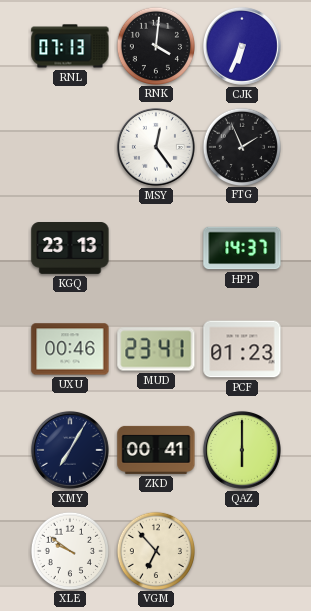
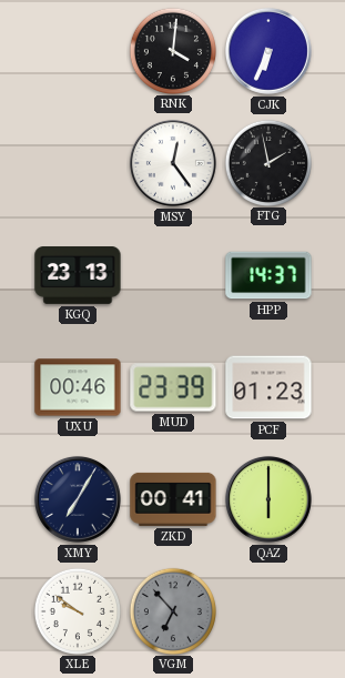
RNL: 07:13 -> none (70, 46)
FTG: 1:56 -> 1:58 (267, 162)
MUD: 23:41 -> 23:39 (173, 387)
VGM dial: cream -> grey (172, 610)
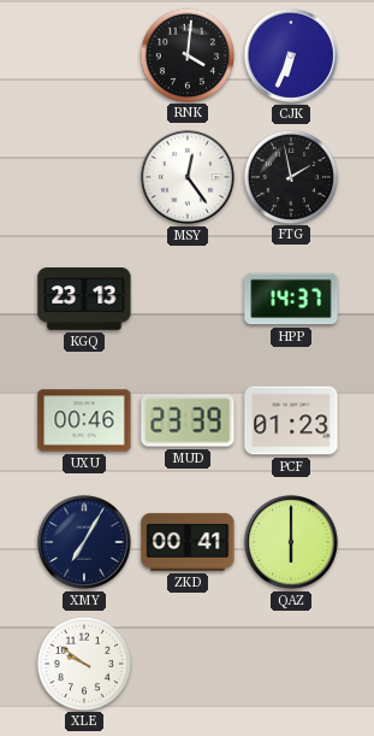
VGM: 6:53 -> none (172, 610)
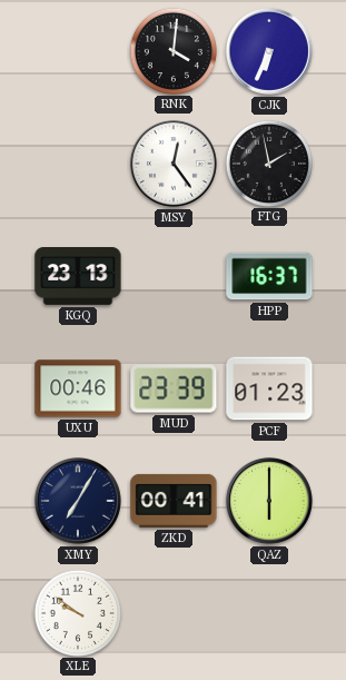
HPP: 14:37 -> 16:37 (269, 276)
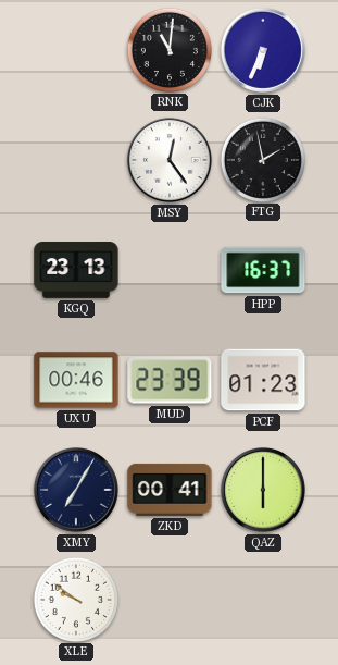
RNK: 4:01 -> 11:01 (168, 49)
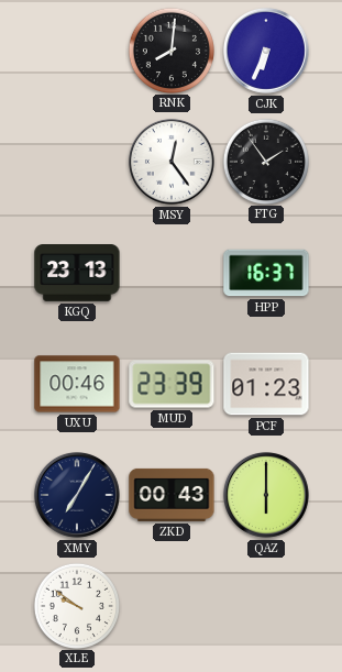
RNK: 11:01 -> 8:01 (170, 49)
FTG: 1:58 -> 1:54 (265, 161)
ZKD: 00:41 -> 00:43 (172, 495)
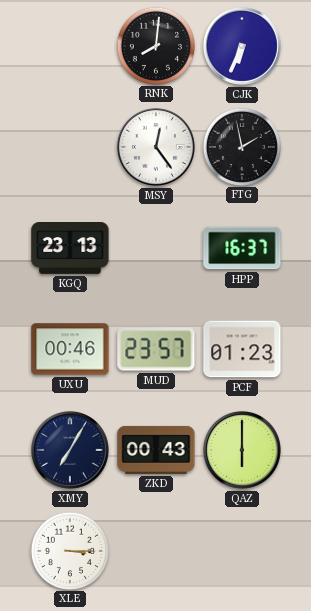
FTG: 1:54 -> 1:58 (241, 146)
MUD: 23:39 -> 23:57 (156, 349)
XLE: 9:51 -> 3:15 (69, 550)
